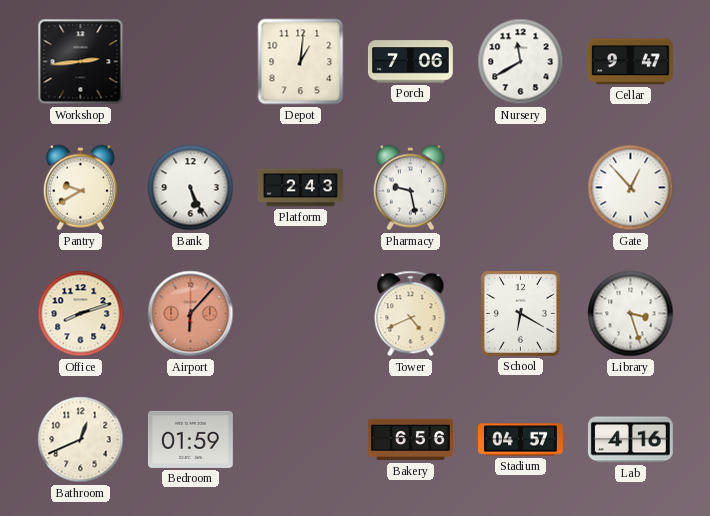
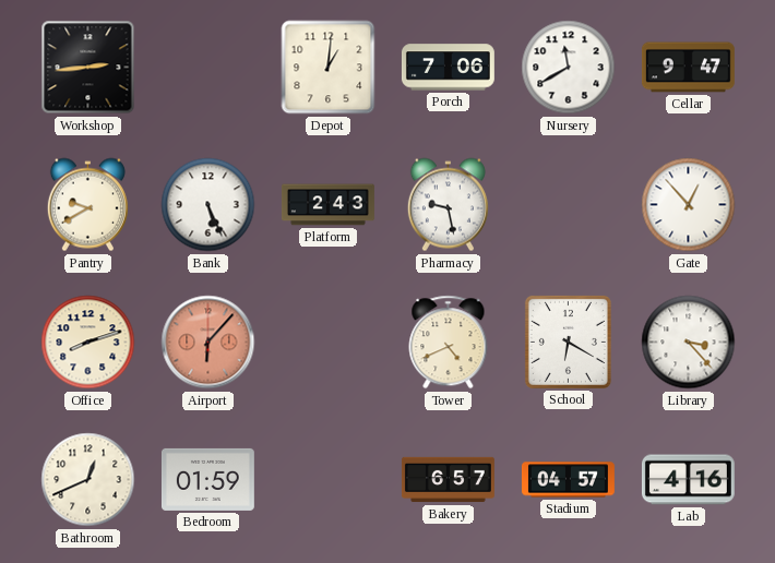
Library: 3:27 -> 3:23 (689, 343)
Bakery: 6:56 -> 6:57 (448, 480)
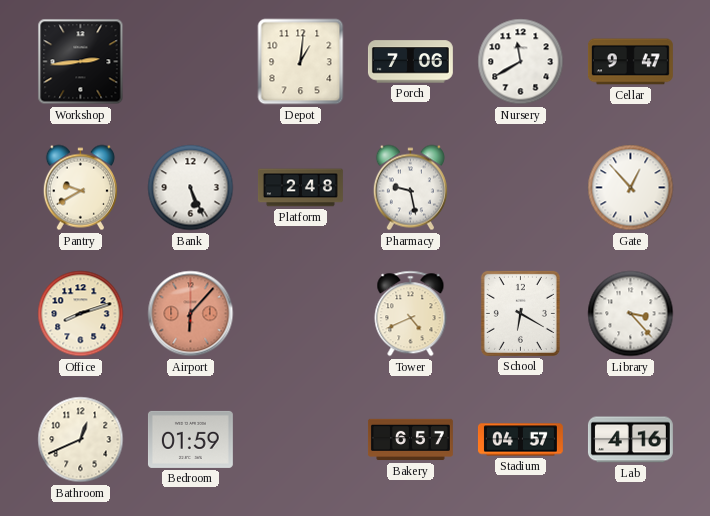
Platform: 2:43 -> 2:48 (300, 188)
